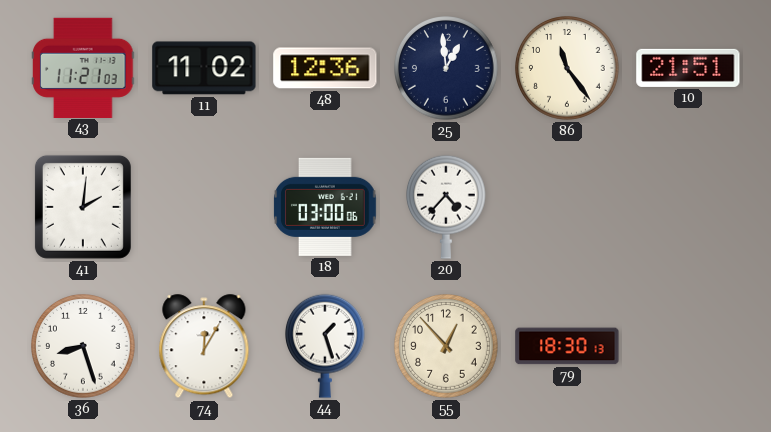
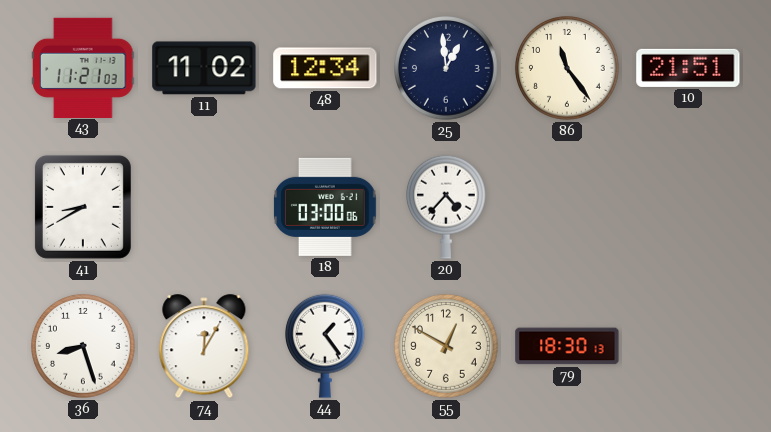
48: 12:36 -> 12:34 (325, 68)
41: 2:01 -> 8:40 (83, 207)
44: 1:27 -> 1:24 (326, 346)
55: 12:53 -> 12:50 (447, 347)
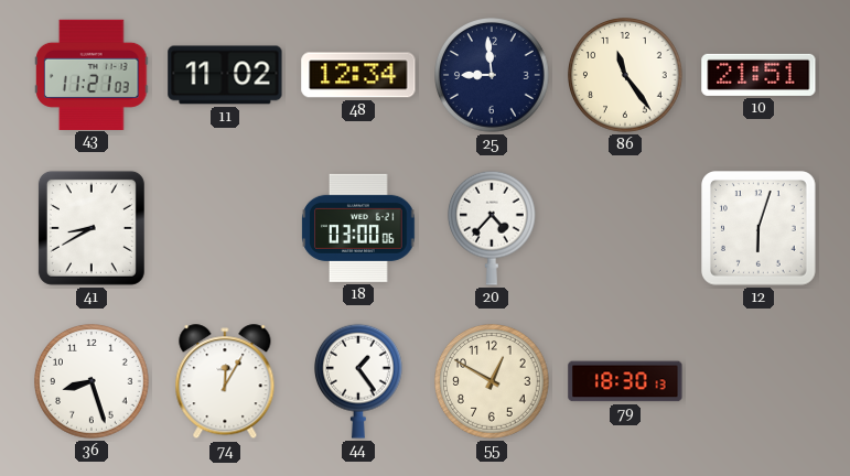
25: 12:59 -> 8:59 (493, 76)
12: none -> 6:03 (760, 229)
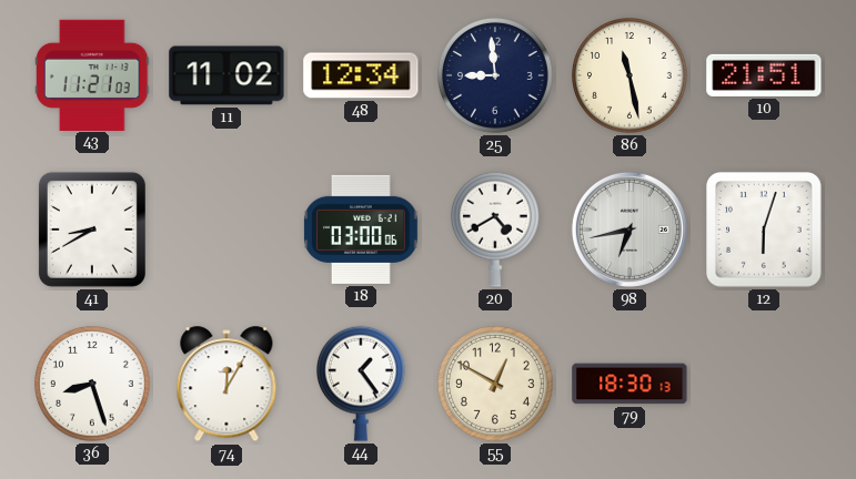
86: 11:24 -> 11:28 (631, 77)
20: 4:37 -> 4:40 (496, 230)
98: none -> 6:43 (630, 230)
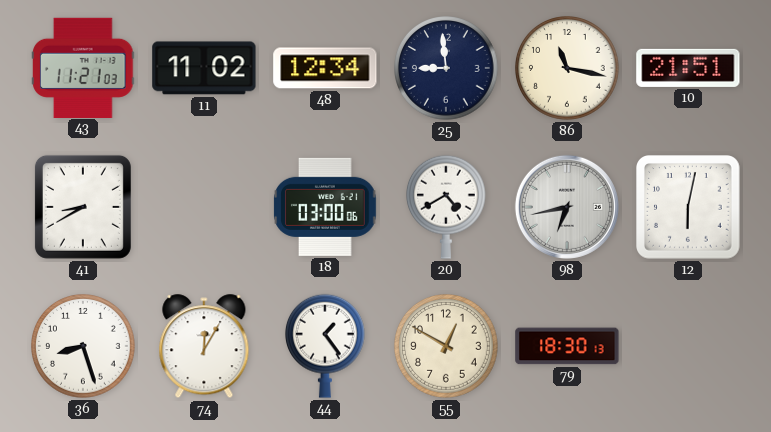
86: 11:28 -> 11:17 (568, 69)
12: 6:03 -> 6:02 (689, 208)
